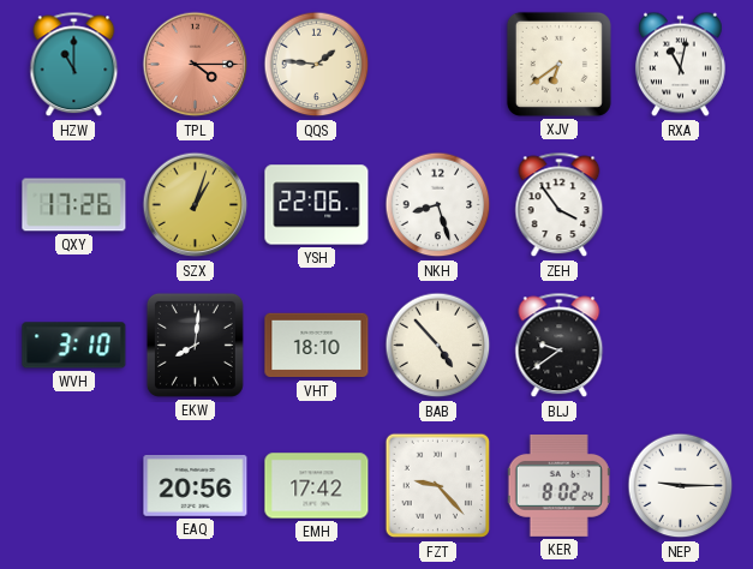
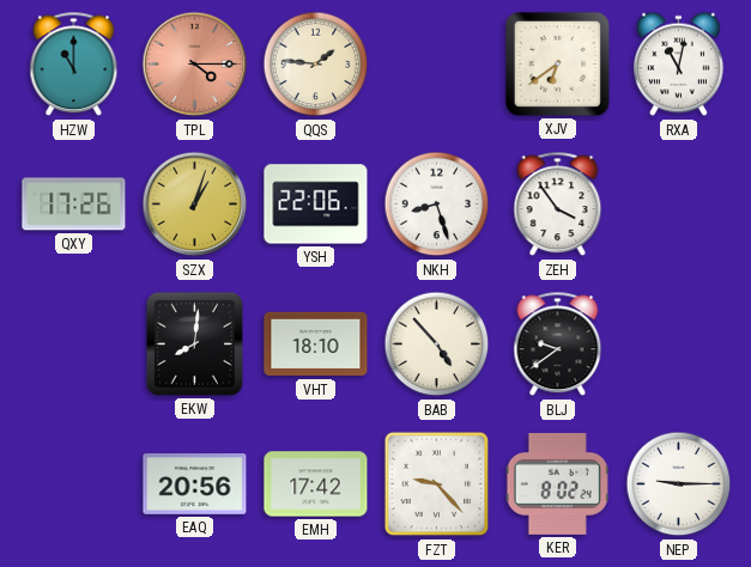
WVH: 3:10 -> none (74, 346)
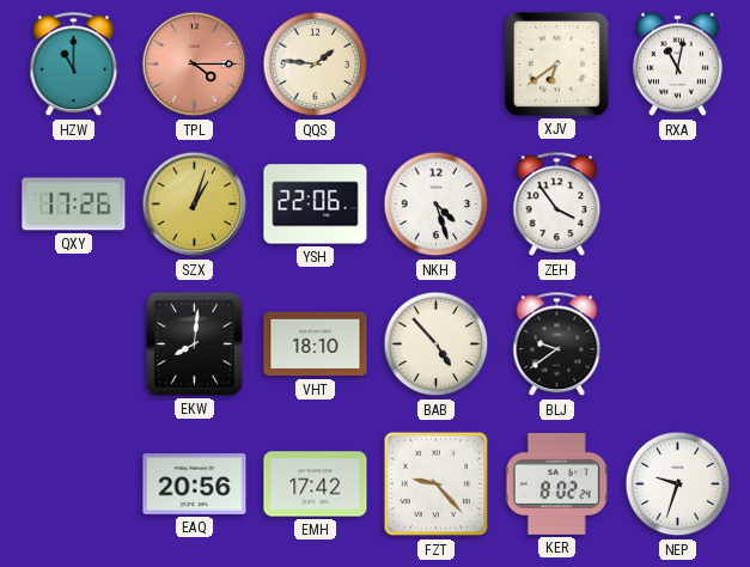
NKH: 8:27 -> 4:27 (437, 205)
NEP: 9:15 -> 9:33 (678, 484)
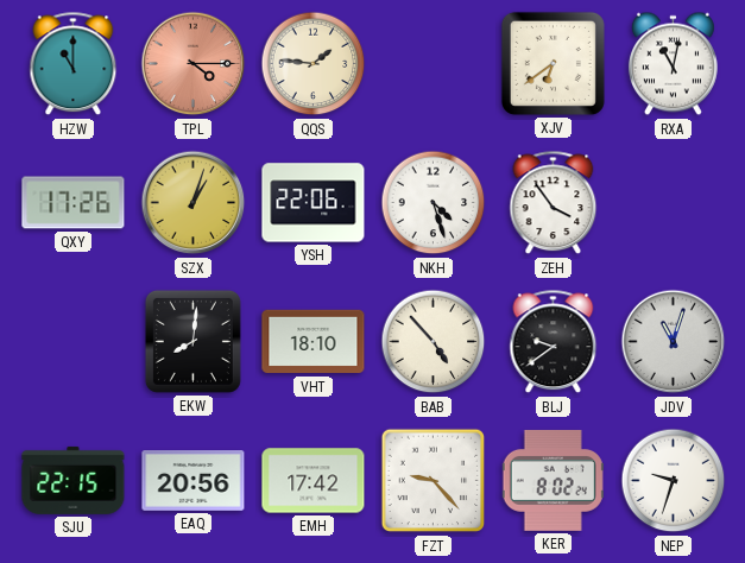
JDV: none -> 11:03 (674, 342)
SJU: none -> 22:15 (74, 480)
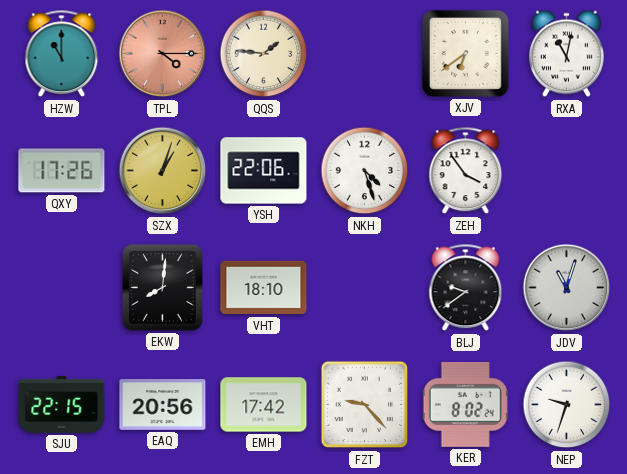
BAB: 4:53 -> none (434, 342)
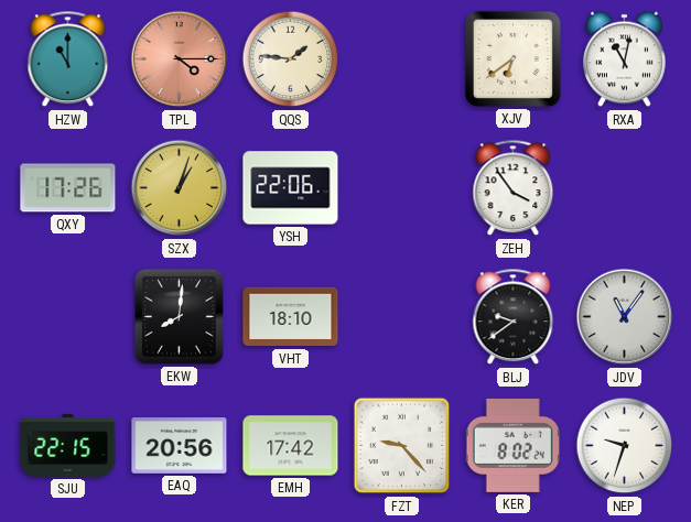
NKH: 4:27 -> none (365, 171)
JDV: 11:03 -> 11:06 (625, 317)
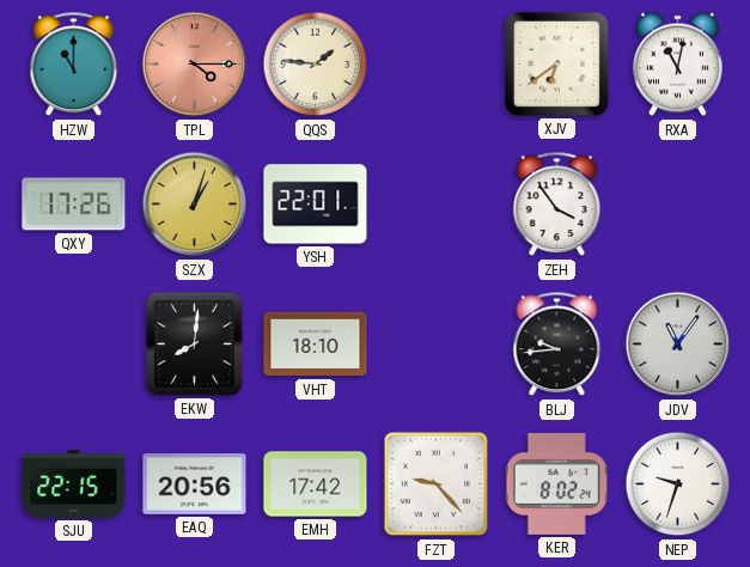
YSH: 22:06 -> 22:01 (316, 205)
BLJ: 9:39 -> 9:44 (557, 345)
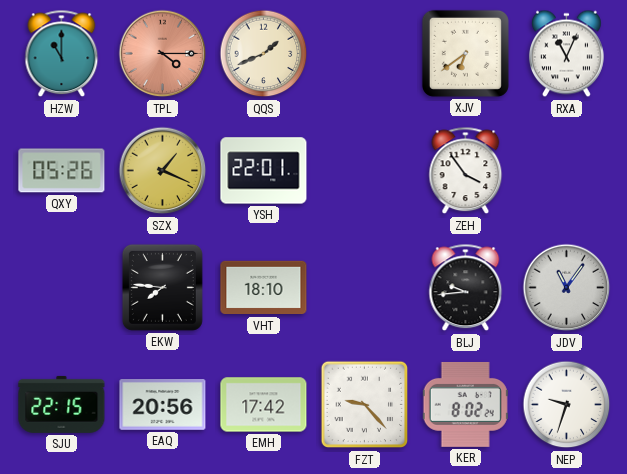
QQS: 1:46 -> 1:41 (264, 54)
RXA: 11:02 -> 11:04 (567, 54)
QXY: 17:26 -> 05:26 (62, 171)
SZX: 1:03 -> 1:19 (163, 171)
EKW: 8:01 -> 7:46 (162, 287)
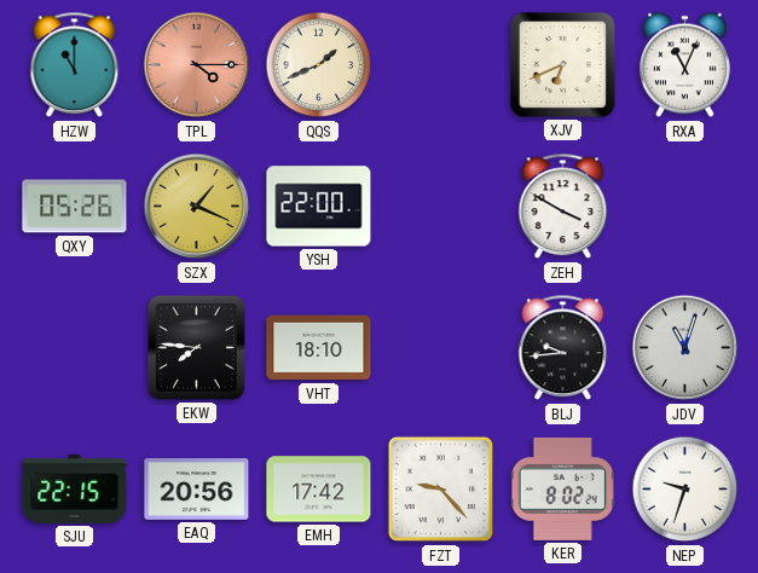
XJV: 6:39 -> 6:41 (562, 64)
YSH: 22:01 -> 22:00 (319, 207)
ZEH: 3:54 -> 3:50 (563, 207)
JDV: 11:06 -> 11:03 (685, 348)
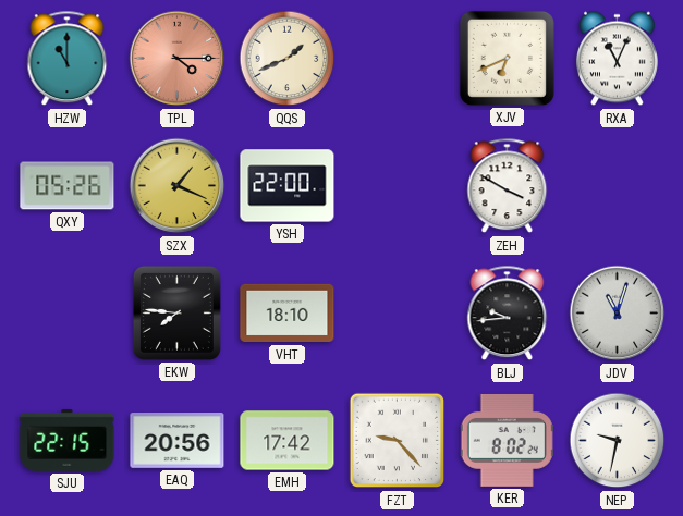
NEP: 9:33 -> 9:32 (618, 441)
